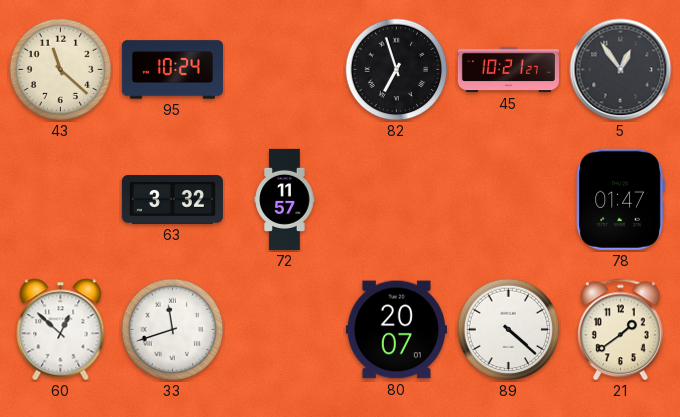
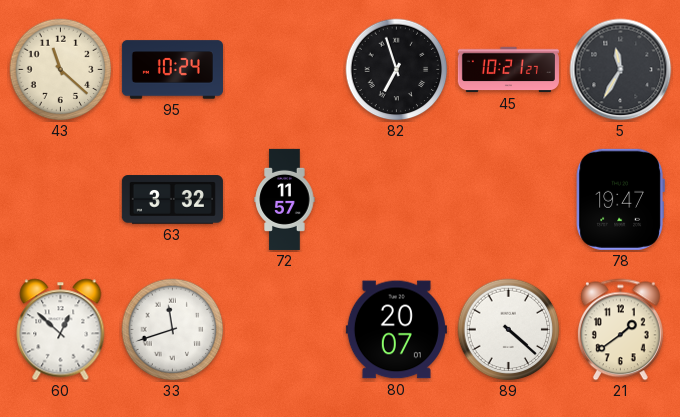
5: 12:54 -> 11:35 (621, 70)
78: 01:47 -> 19:47 (620, 199)
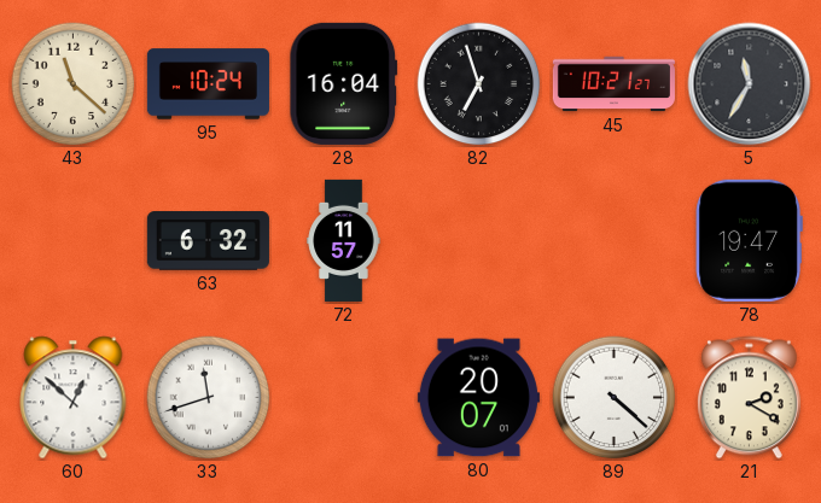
28: none -> 16:04 (344, 83)
63: 3:32 -> 6:32 (208, 241)
21: 1:39 -> 2:20 (749, 398)
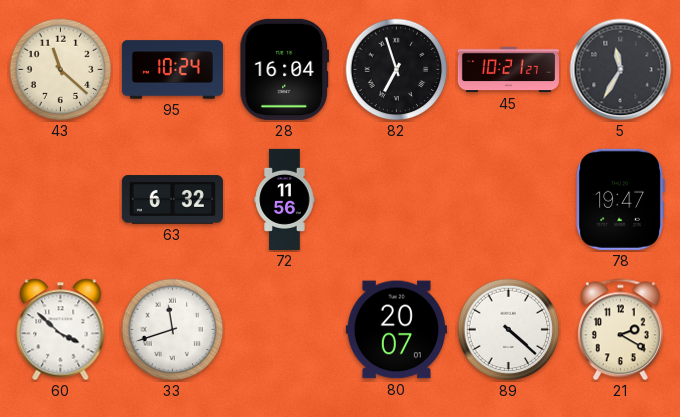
72: 11:57 -> 11:56 (285, 199)
60: 12:52 -> 3:52 (61, 330)
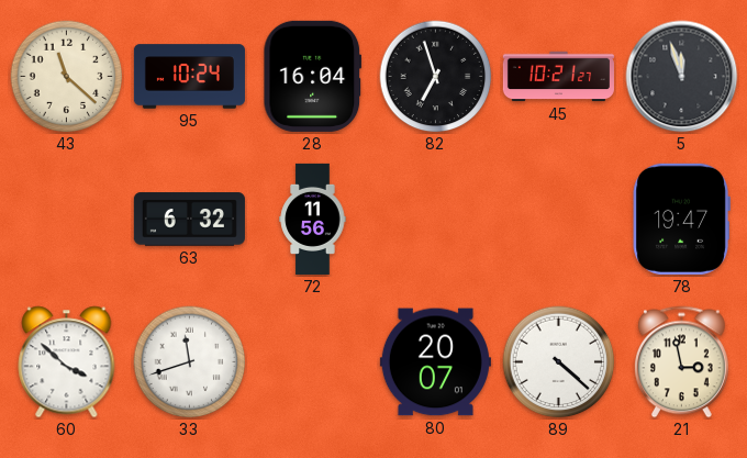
5: 11:35 -> 11:57 (682, 77)
21: 2:20 -> 2:58 (681, 362)
